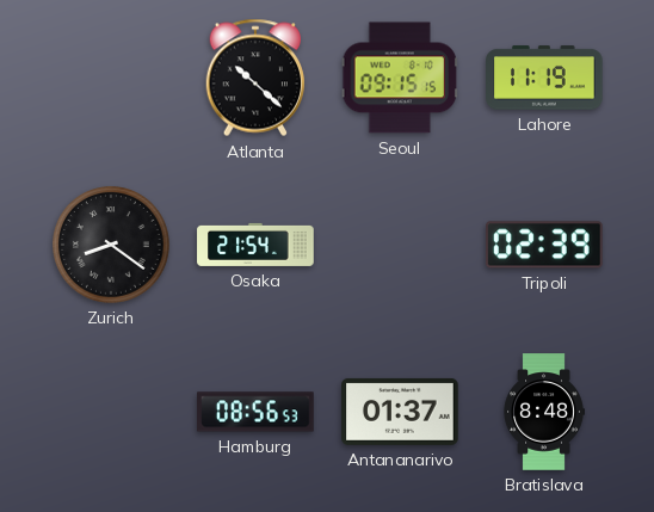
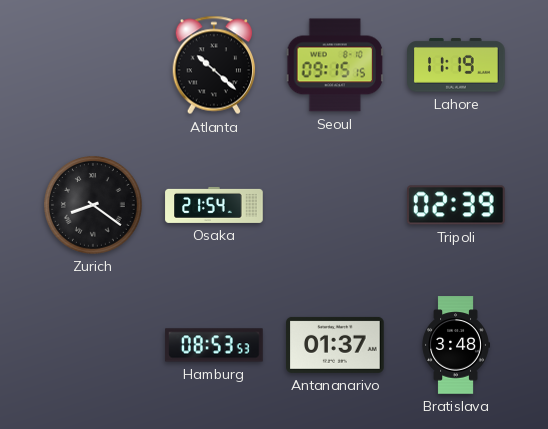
Hamburg: 08:56 -> 08:53 (214, 345)
Bratislava: 8:48 -> 3:48 (456, 345)
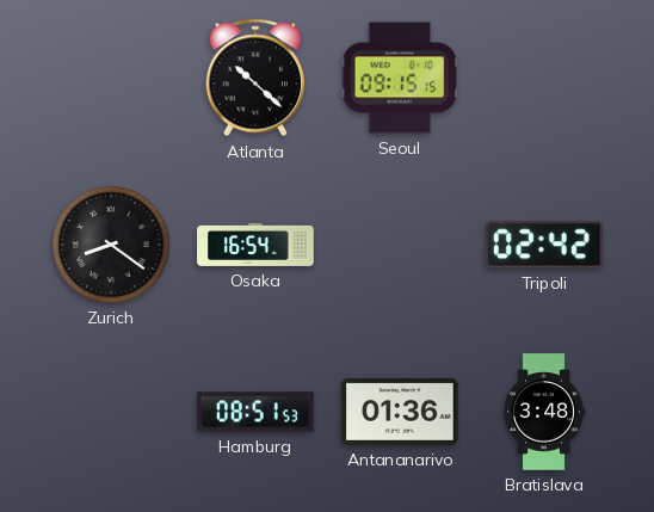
Lahore: 11:19 -> none (456, 65)
Osaka: 21:54 -> 16:54 (255, 245)
Tripoli: 02:39 -> 02:42 (545, 245)
Hamburg: 08:53 -> 08:51 (255, 412)
Antananarivo: 01:37 -> 01:36 (400, 412)
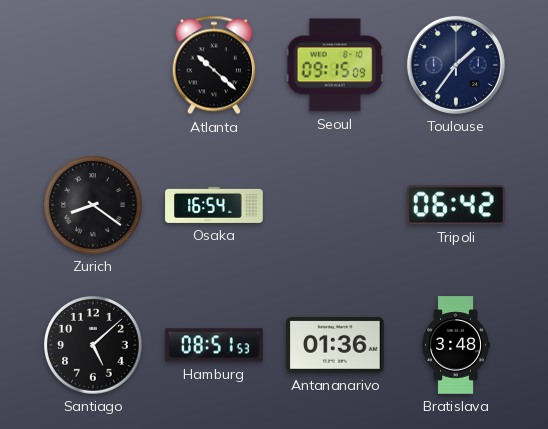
Seoul: 09:15:15 -> 09:15:09 (335, 65)
Toulouse: none -> 1:36 (456, 65)
Tripoli: 02:42 -> 06:42 (457, 205)
Santiago: none -> 5:08 (94, 346)
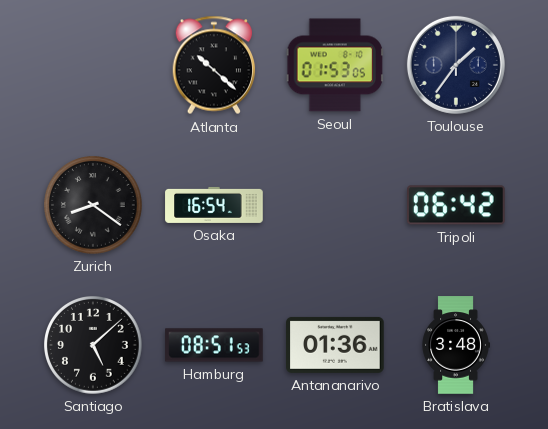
Seoul: 09:15 -> 01:53 (335, 65)
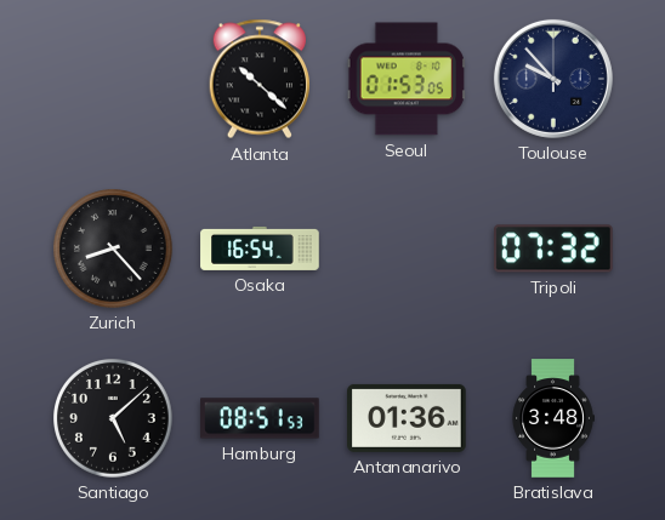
Toulouse: 1:36 -> 9:53 (553, 79)
Zurich: 8:21 -> 8:23 (114, 250)
Tripoli: 06:42 -> 07:32 (555, 248)
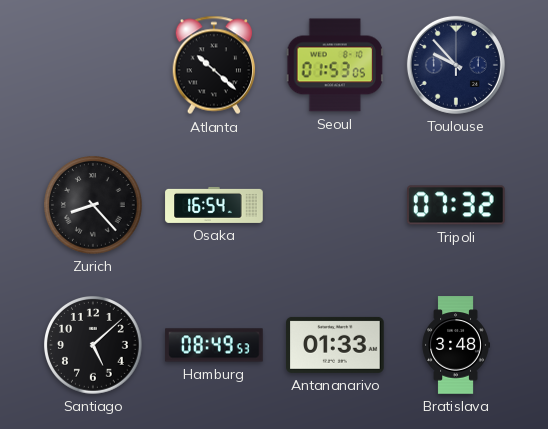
Hamburg: 08:51 -> 08:49 (214, 345)
Antananarivo: 01:36 -> 01:33 (335, 345)
